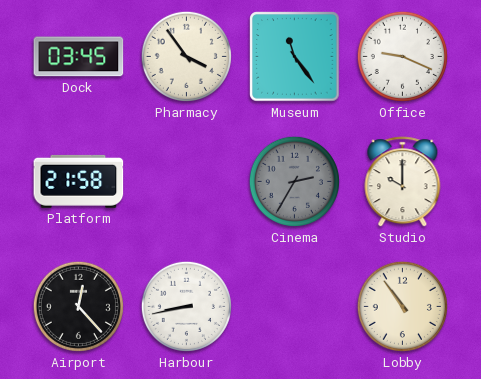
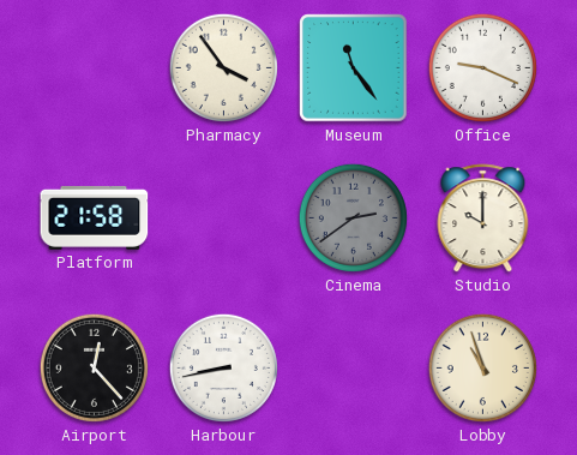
Dock: 03:45 -> none (79, 57)
Cinema: 2:35 -> 2:39 (353, 217)
Lobby: 10:54 -> 10:57 (482, 367)
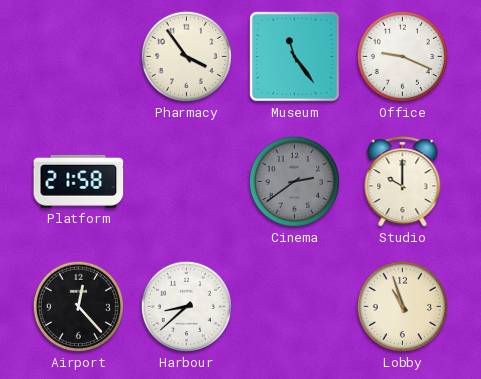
Harbour: 8:43 -> 8:38 (186, 306)
